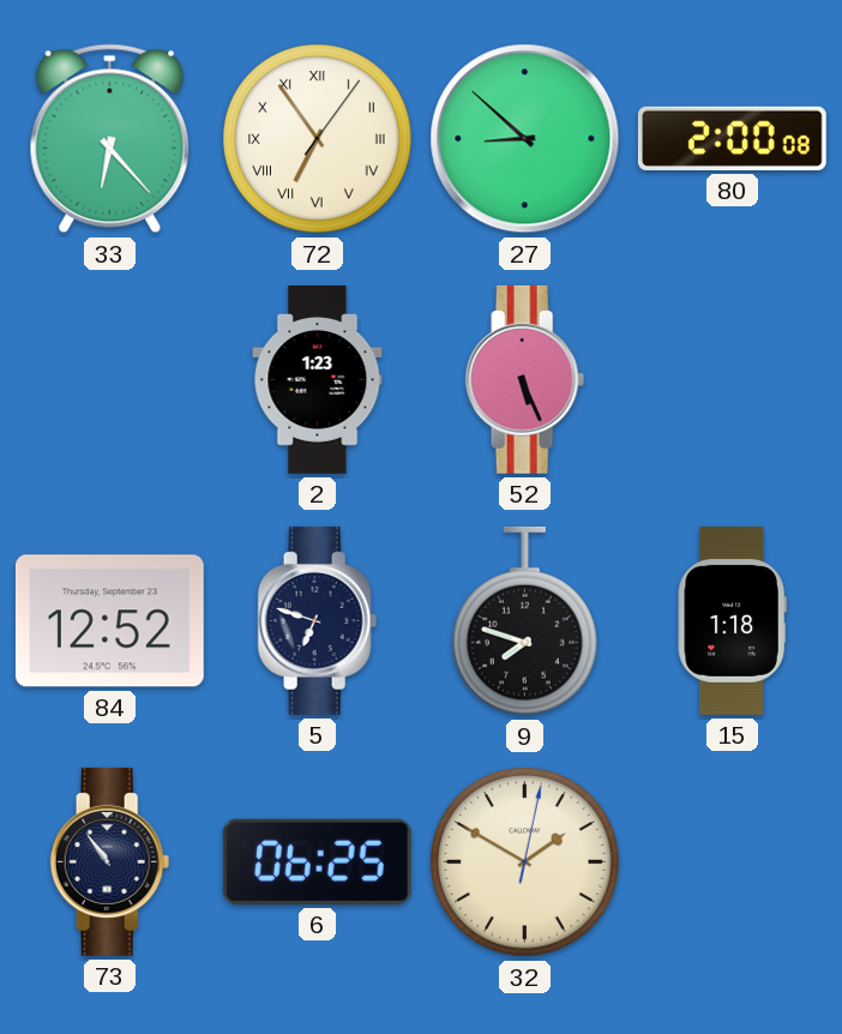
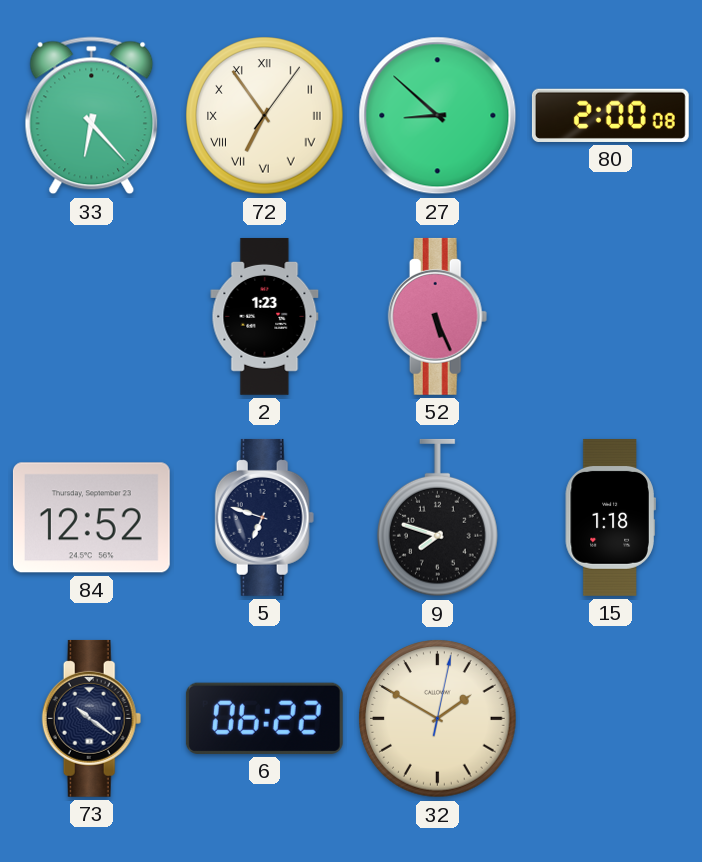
73: 10:54 -> 10:21 (92, 718)
6: 06:25 -> 06:22 (264, 718)
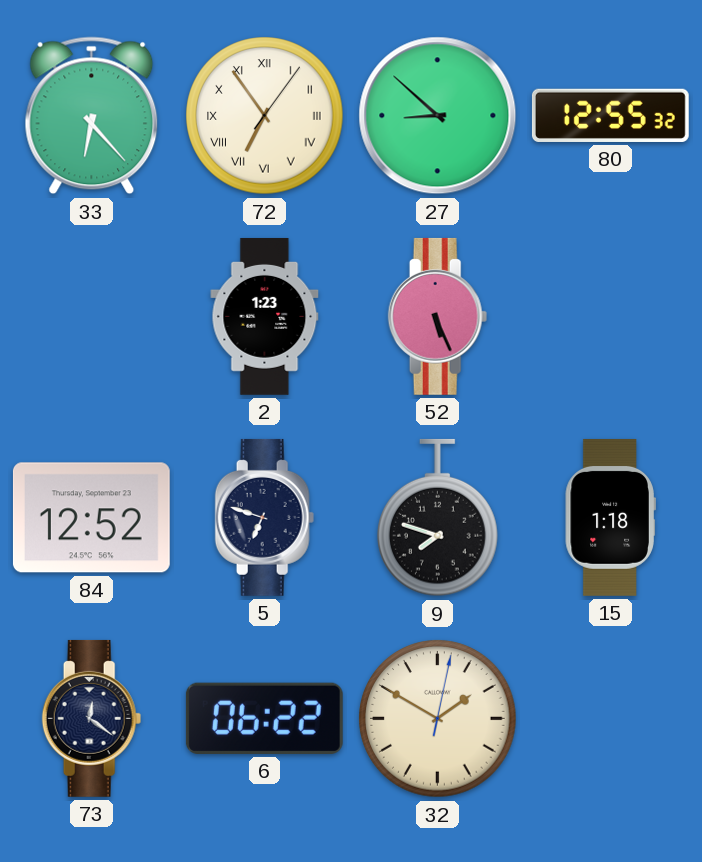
80: 2:00 -> 12:55 (610, 115)
73: 10:21 -> 12:21 (92, 718)
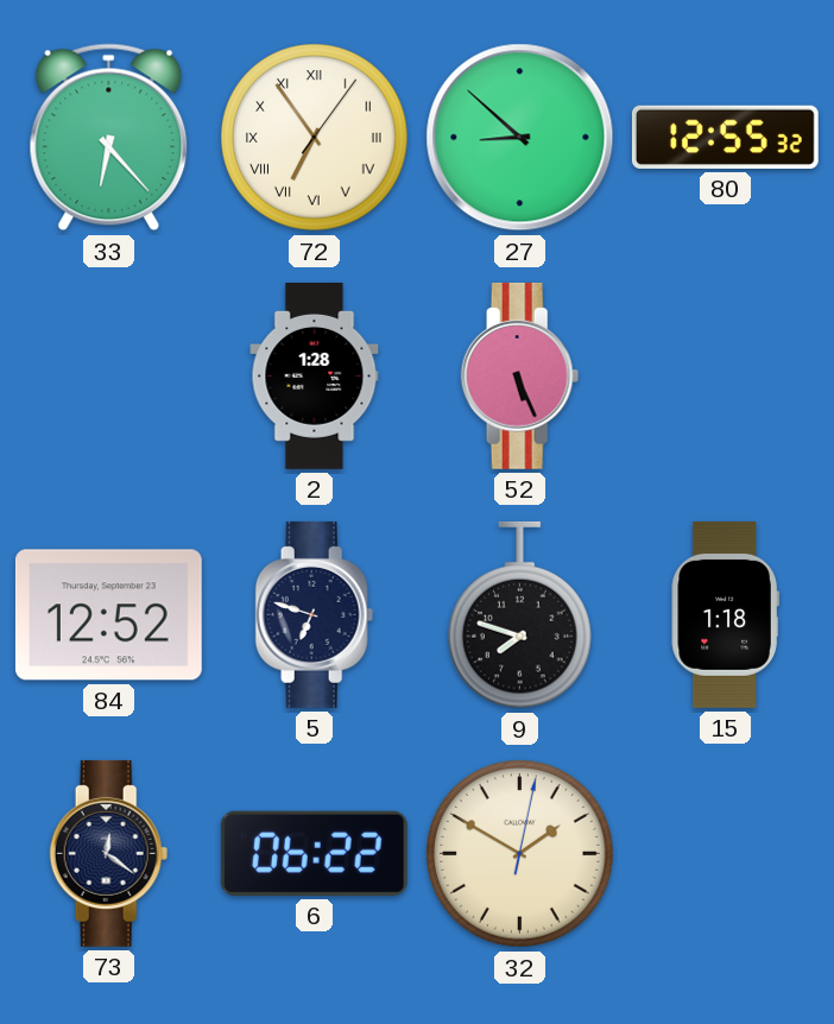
2: 1:23 -> 1:28 (315, 375)
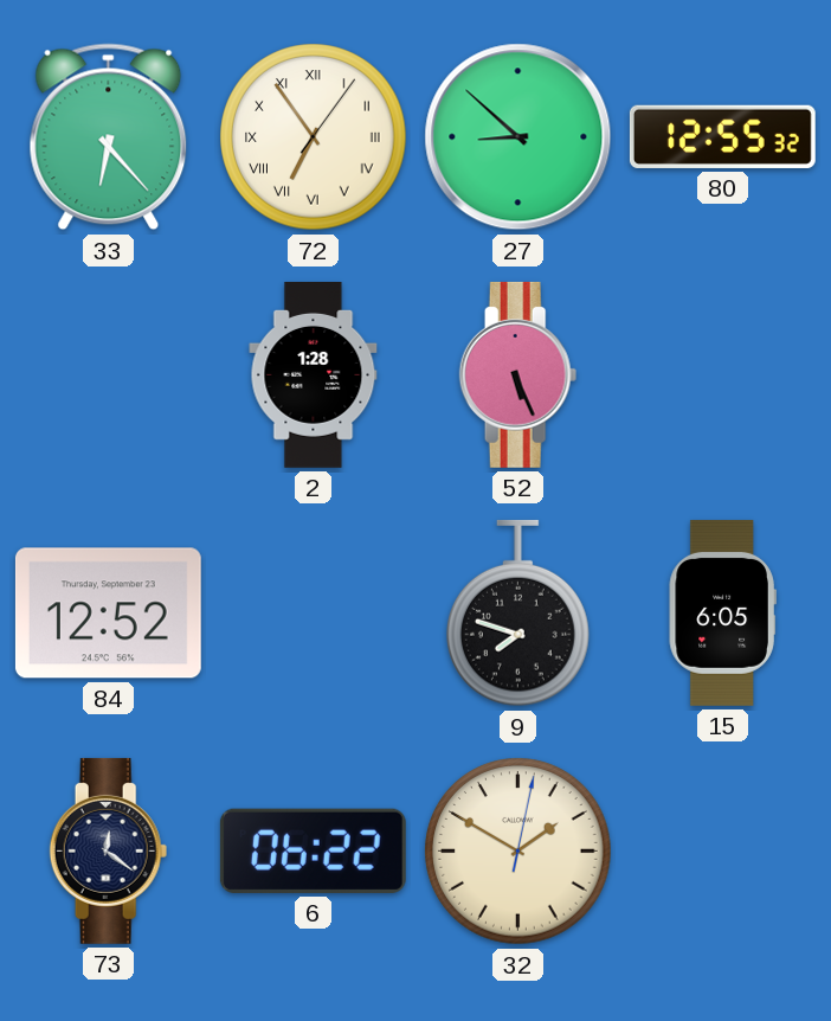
5: 6:48 -> none (315, 614)
15: 1:18 -> 6:05 (722, 612)
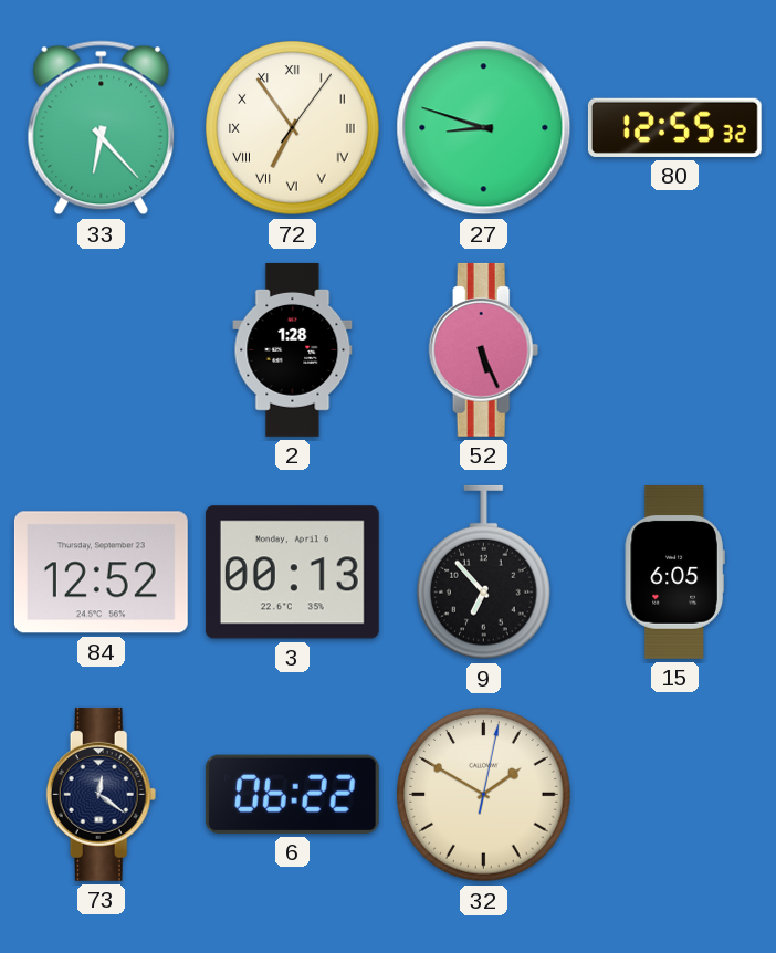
27: 8:52 -> 8:48 (484, 128)
3: none -> 00:13 (292, 573)
9: 7:48 -> 6:53 (484, 573)
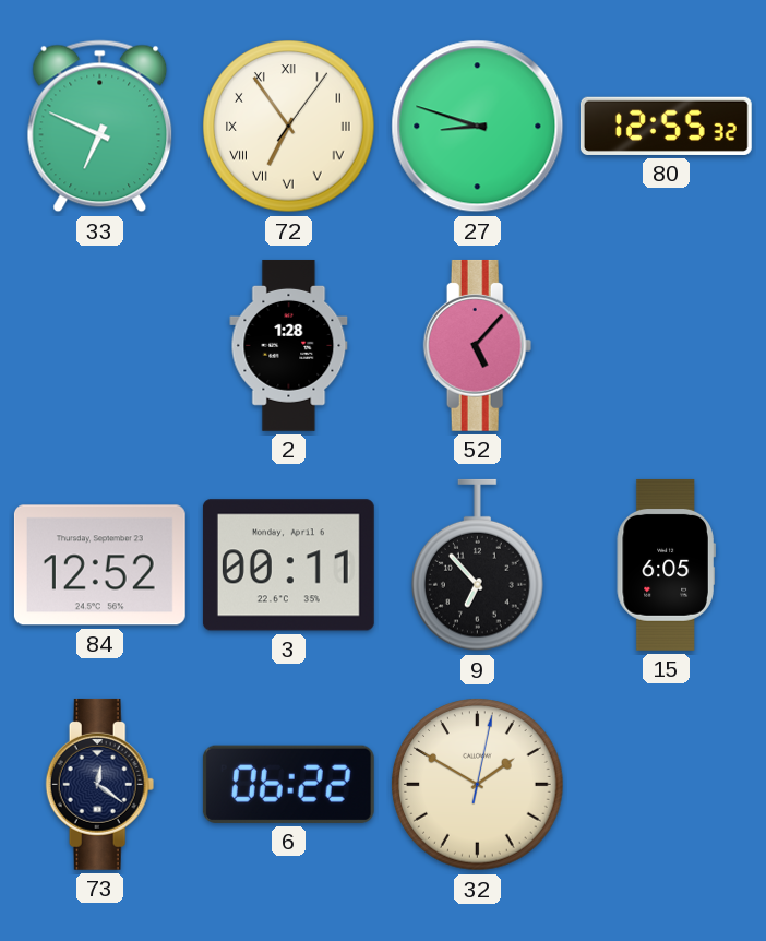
33: 6:23 -> 6:49 (100, 127)
52: 5:26 -> 5:07 (478, 345)
3: 00:13 -> 00:11 (288, 565)
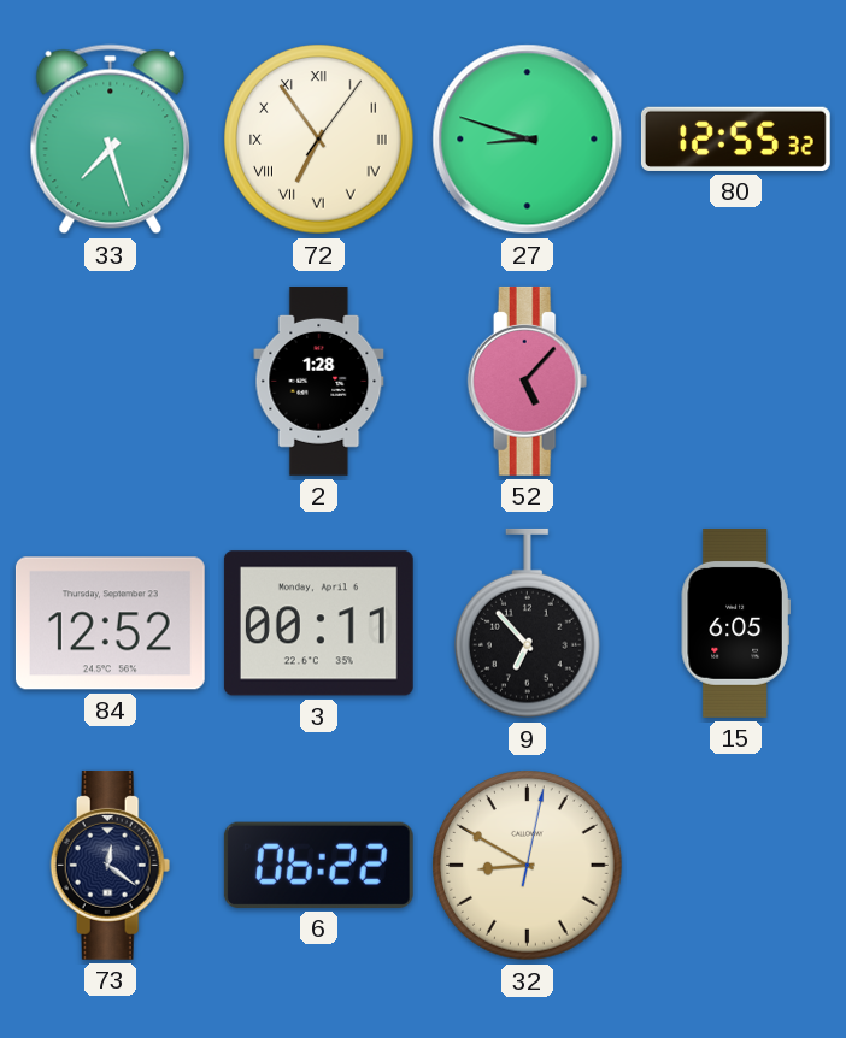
33: 6:49 -> 7:27 (111, 140)
32: 1:50 -> 8:50 (528, 866)
